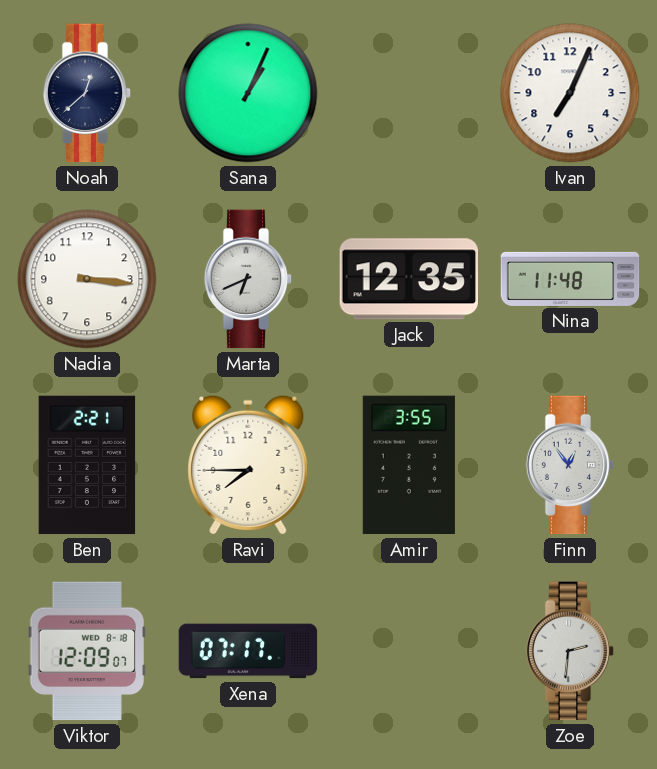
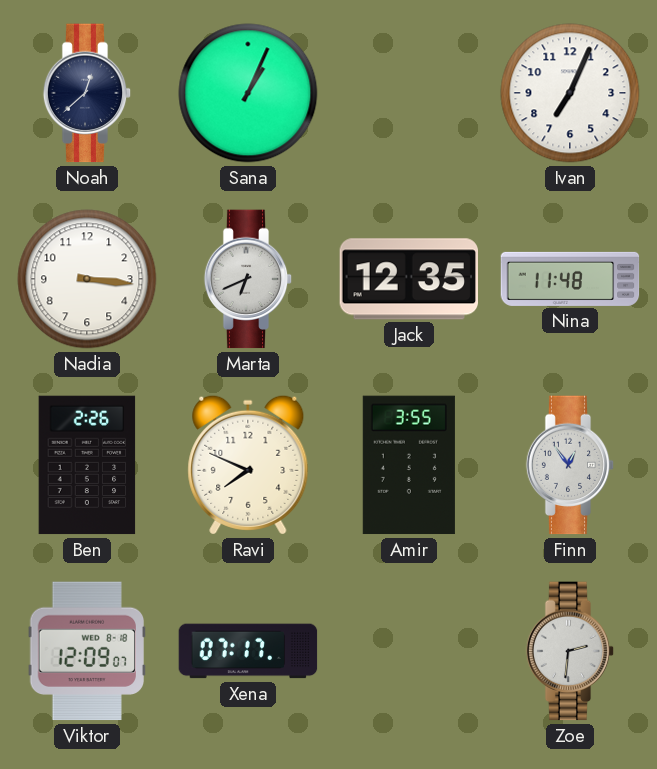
Ben: 2:21 -> 2:26 (87, 465)
Ravi: 7:45 -> 7:49 (248, 465)
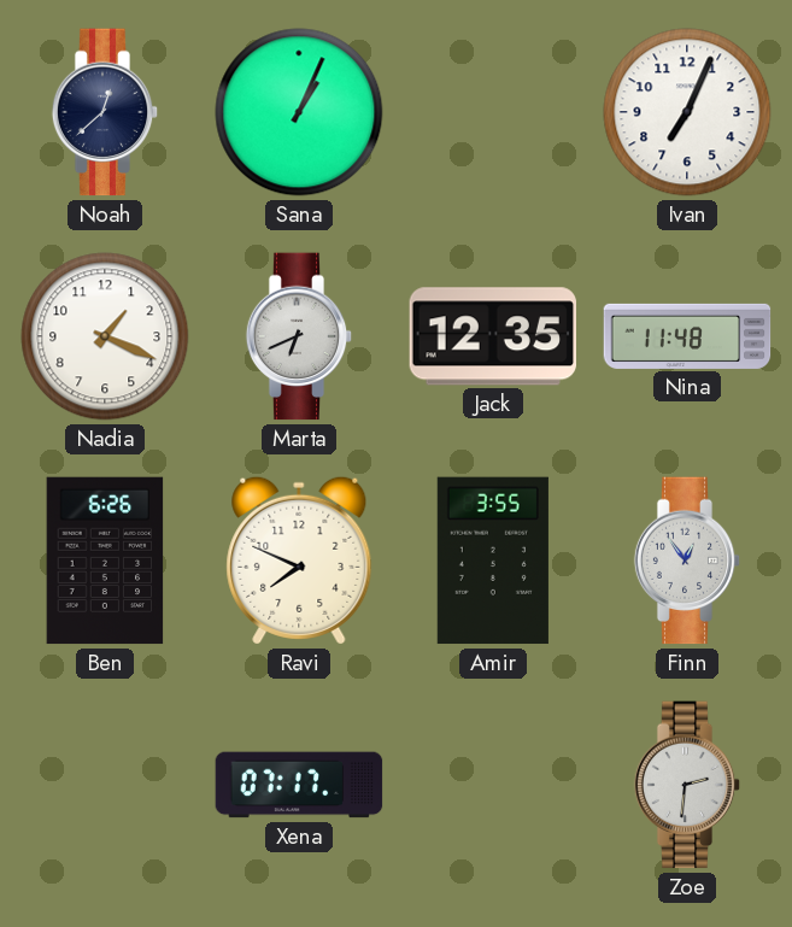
Nadia: 3:16 -> 1:19 (105, 336)
Ben: 2:26 -> 6:26 (105, 561)
Viktor: 12:09 -> none (86, 651)
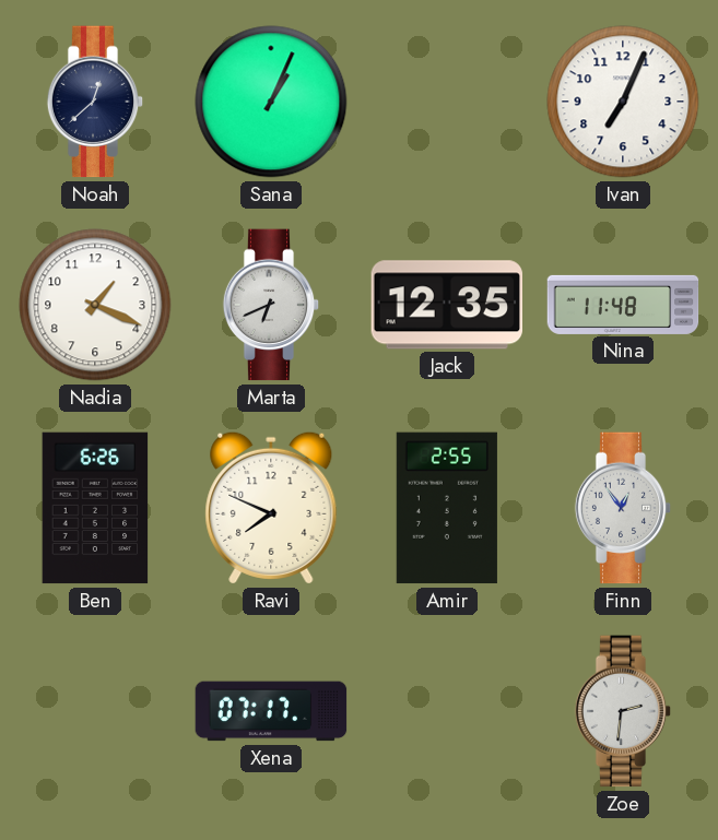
Amir: 3:55 -> 2:55 (447, 508)
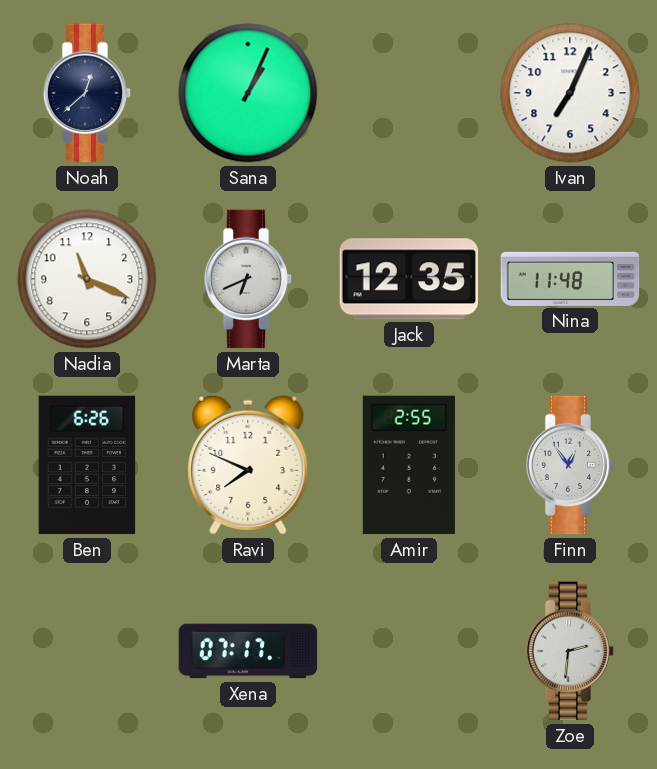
Nadia: 1:19 -> 11:19 (87, 279)
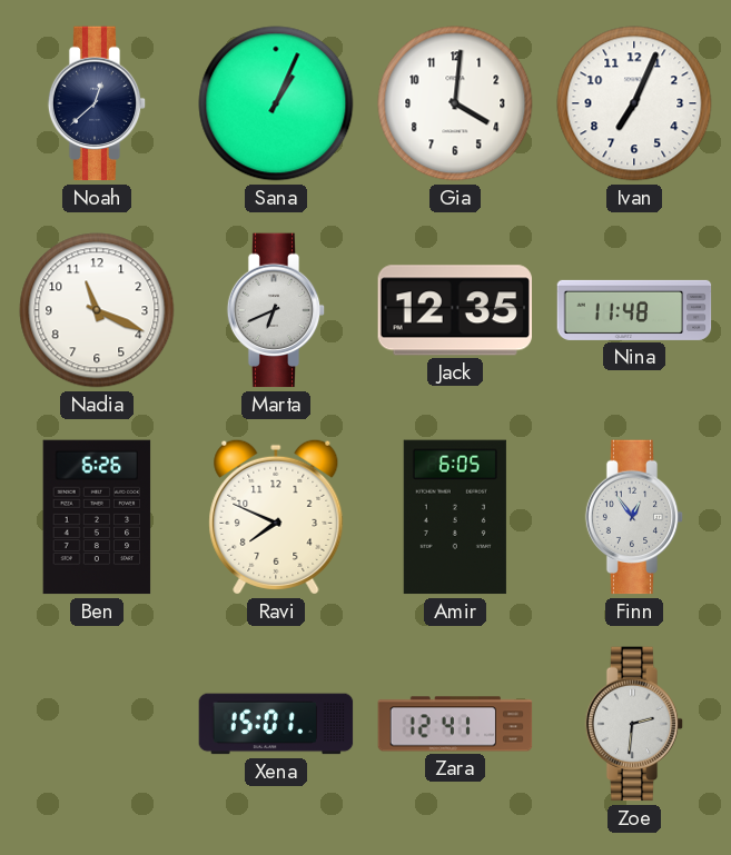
Gia: none -> 4:01 (455, 103)
Amir: 2:55 -> 6:05 (455, 517)
Xena: 07:17 -> 15:01 (276, 724)
Zara: none -> 12:41 (455, 724)
